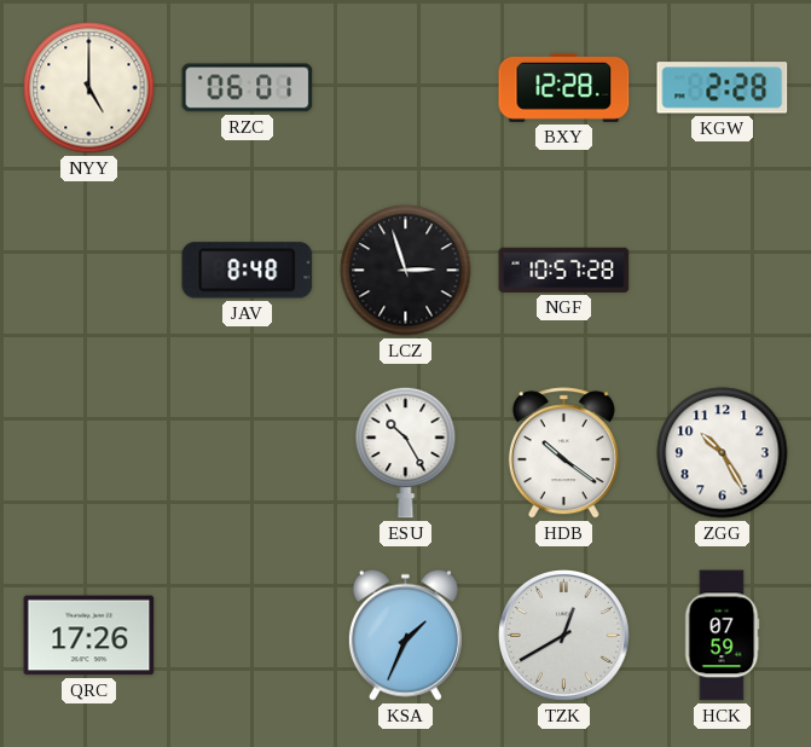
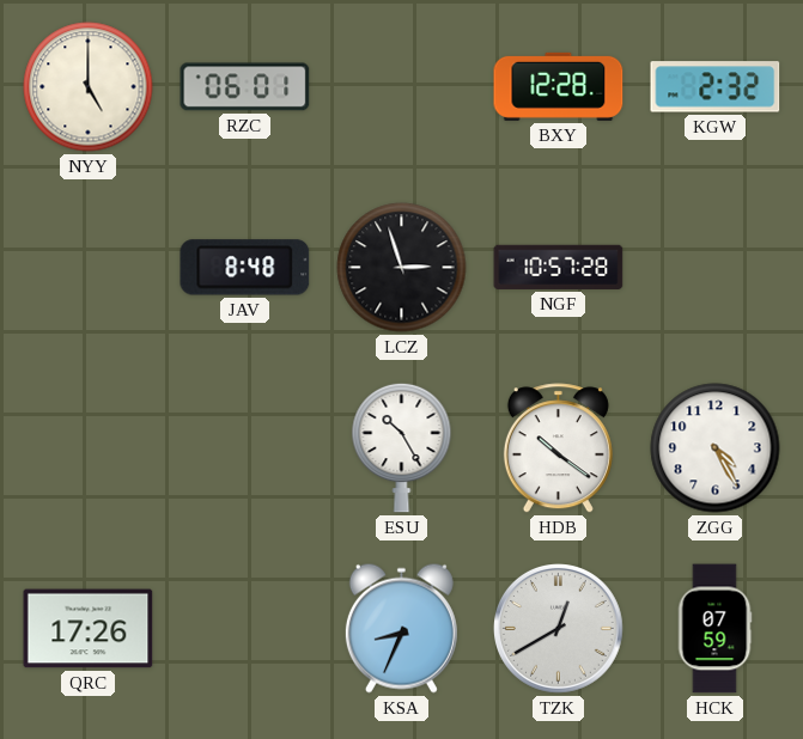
KGW: 2:28 -> 2:32 (716, 87)
ZGG: 10:25 -> 4:25 (716, 448)
KSA: 1:34 -> 8:34 (401, 628)
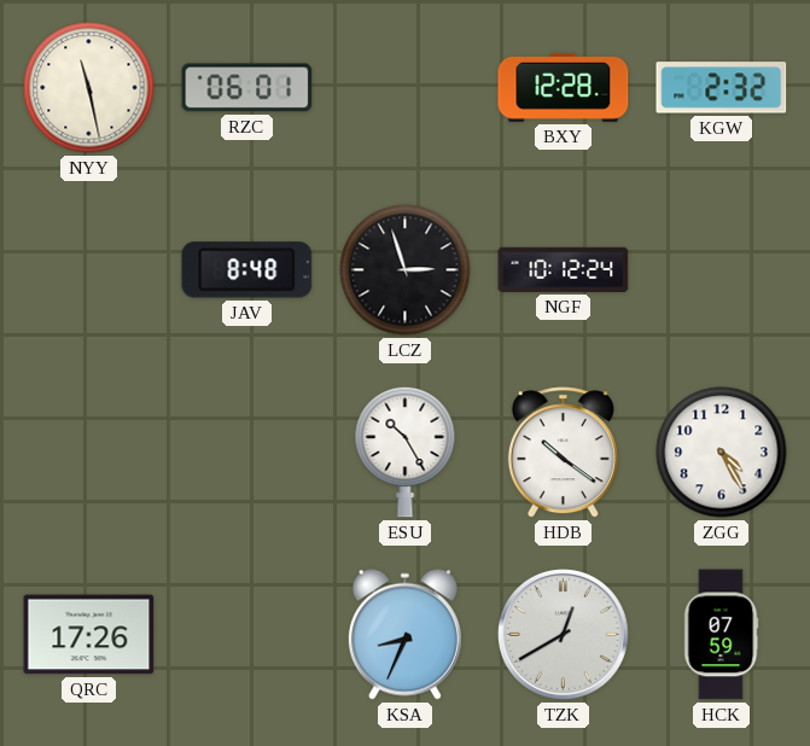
NYY: 5:00 -> 11:28 (89, 88)
NGF: 10:57 -> 10:12 (564, 269)
